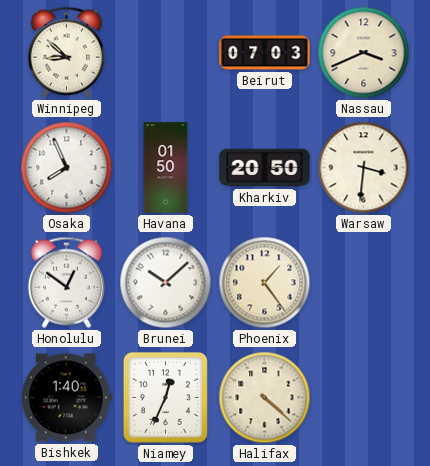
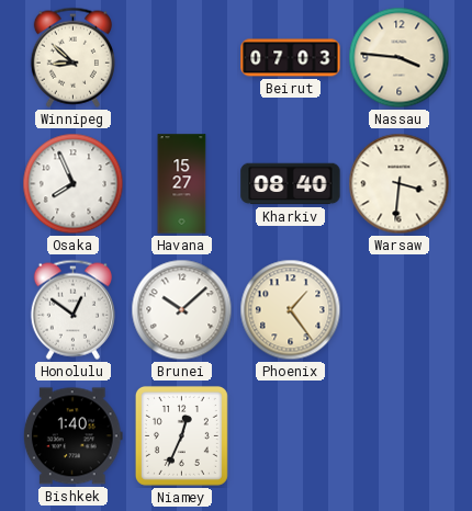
Nassau: 3:41 -> 3:46 (400, 58)
Havana: 01:50 -> 15:27 (182, 184)
Kharkiv: 20:50 -> 08:40 (291, 184)
Halifax: 4:22 -> none (265, 398)
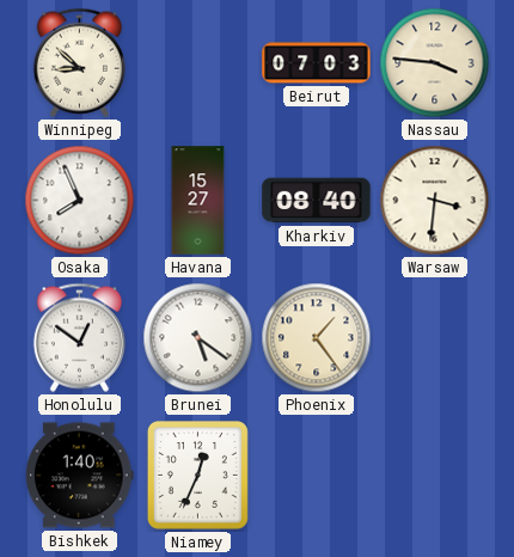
Brunei: 10:08 -> 5:21 (198, 338)
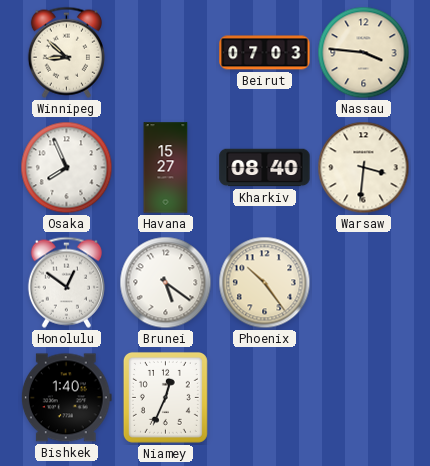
Phoenix: 1:24 -> 10:24 (265, 283)
